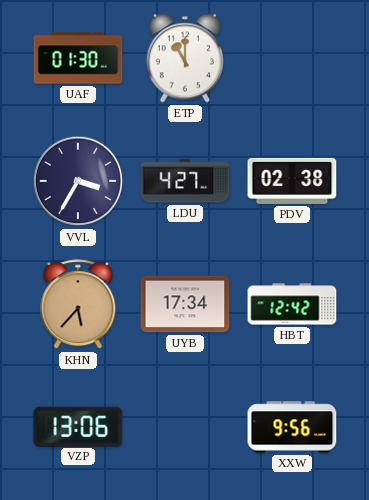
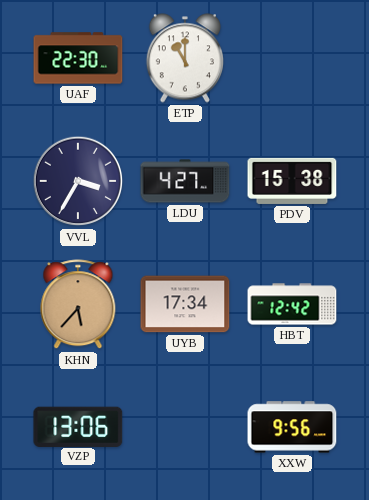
UAF: 01:30 -> 22:30 (78, 58)
PDV: 02:38 -> 15:38 (292, 181)
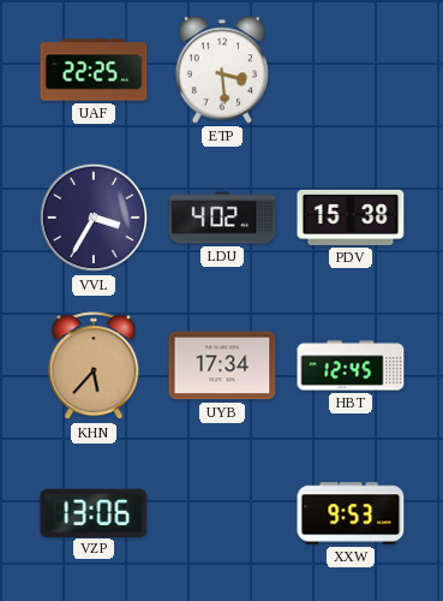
UAF: 22:30 -> 22:25 (94, 70)
ETP: 11:00 -> 3:29 (222, 70)
LDU: 4:27 -> 4:02 (222, 218)
HBT: 12:42 -> 12:45 (351, 365)
XXW: 9:56 -> 9:53 (351, 513)
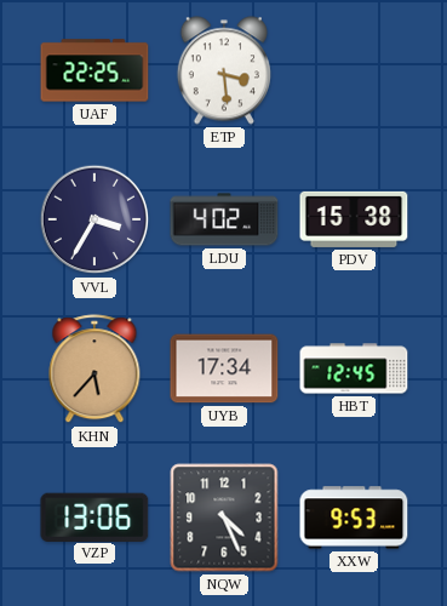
NQW: none -> 4:26 (224, 518)
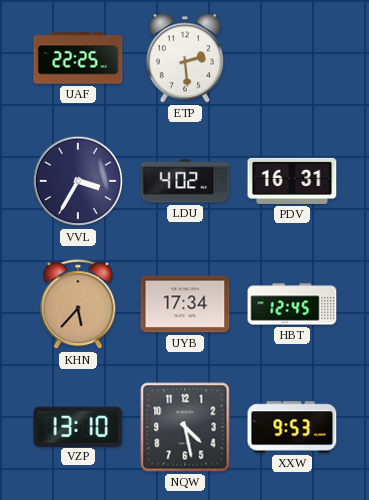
ETP: 3:29 -> 2:29 (185, 58)
PDV: 15:38 -> 16:31 (292, 181)
VZP: 13:06 -> 13:10 (78, 426)
NQW: 4:26 -> 4:28 (185, 427)
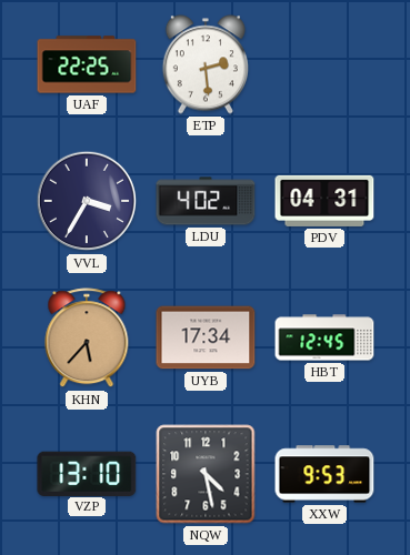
PDV: 16:31 -> 04:31 (324, 201)
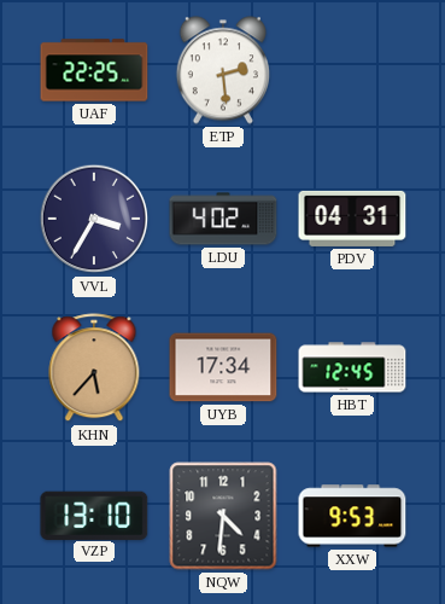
NQW: 4:28 -> 4:31 (223, 516)
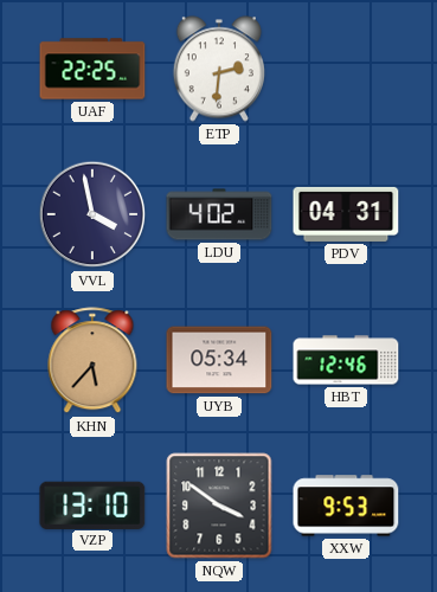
ETP: 2:29 -> 2:31 (219, 69)
VVL: 3:35 -> 3:58 (92, 214)
UYB: 17:34 -> 05:34 (219, 360)
HBT: 12:45 -> 12:46 (346, 360)
NQW: 4:31 -> 3:51 (219, 506)
